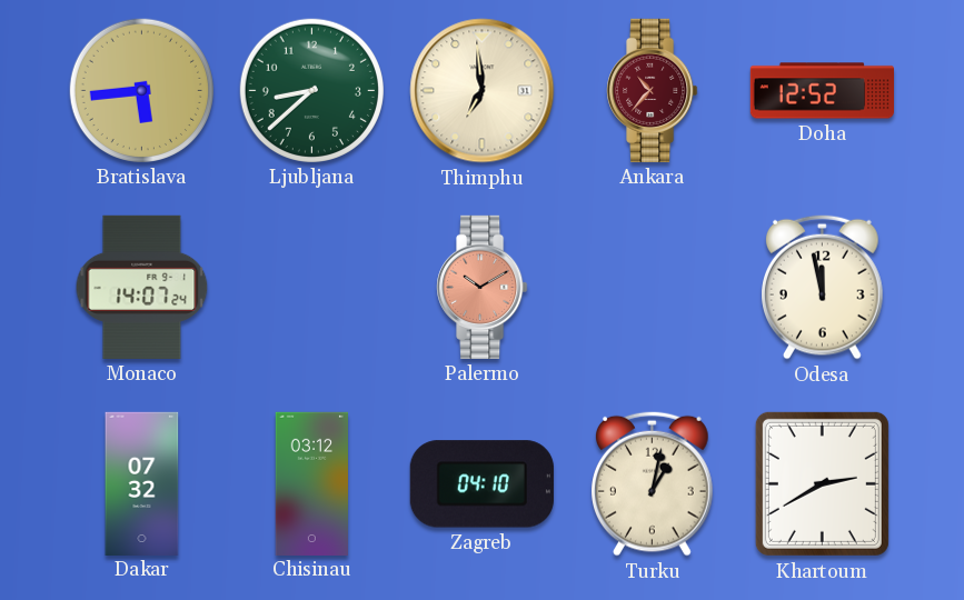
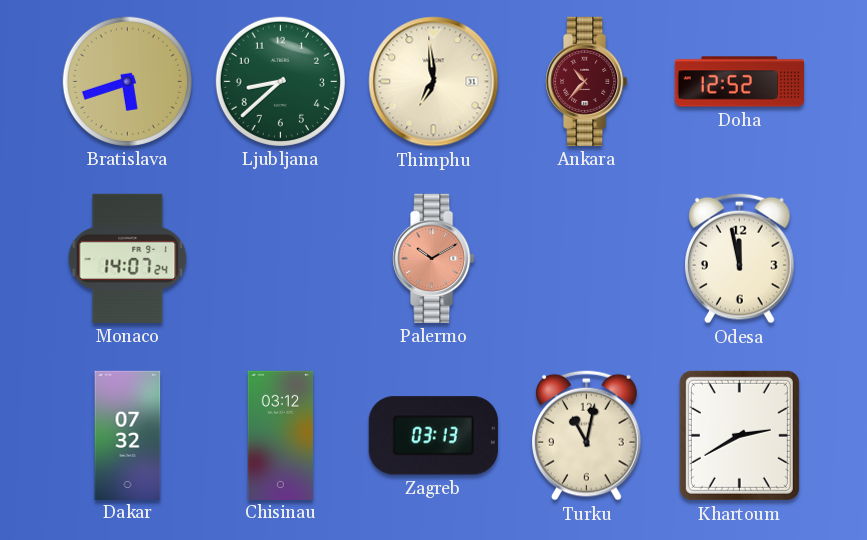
Bratislava: 5:44 -> 5:42 (127, 81)
Zagreb: 04:10 -> 03:13 (433, 436)
Turku: 1:02 -> 11:02 (587, 435)
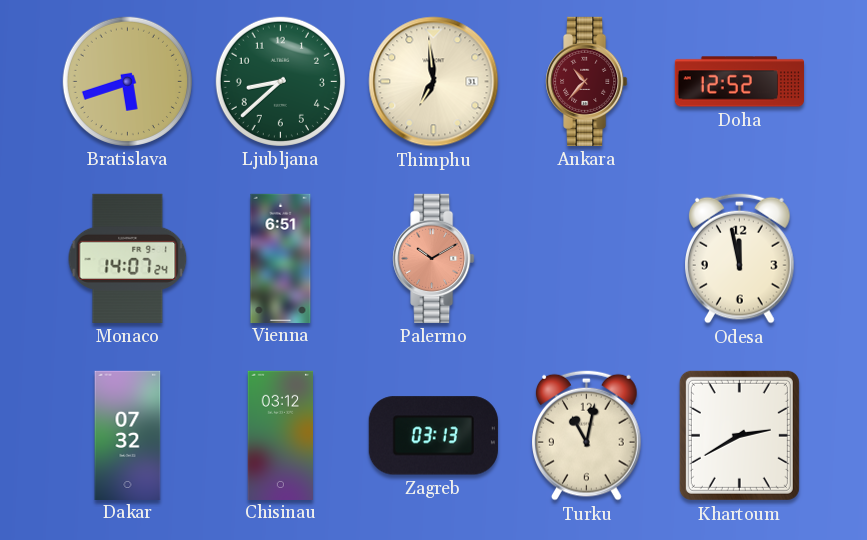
Vienna: none -> 6:51 (281, 258)
